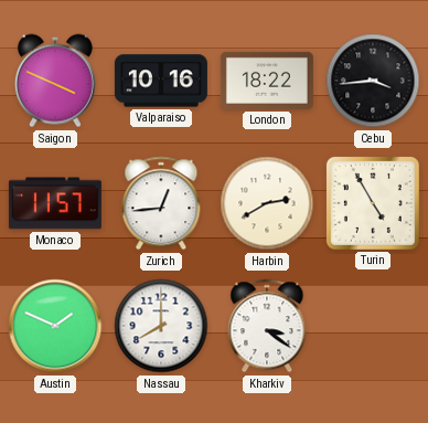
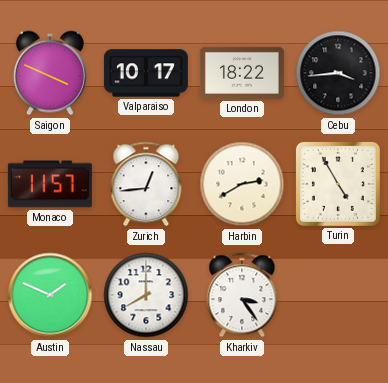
Valparaiso: 10:16 -> 10:17 (146, 73)
Kharkiv: 3:21 -> 3:24 (242, 295)
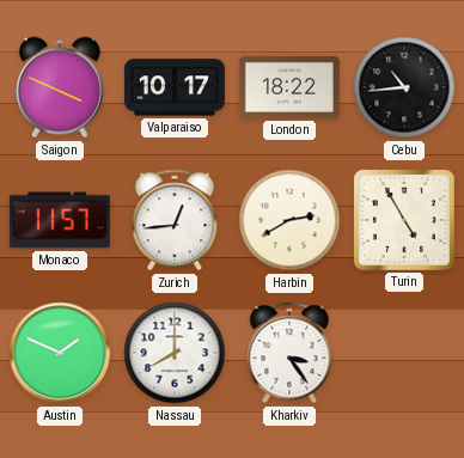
Cebu: 3:44 -> 10:44 (404, 87)
